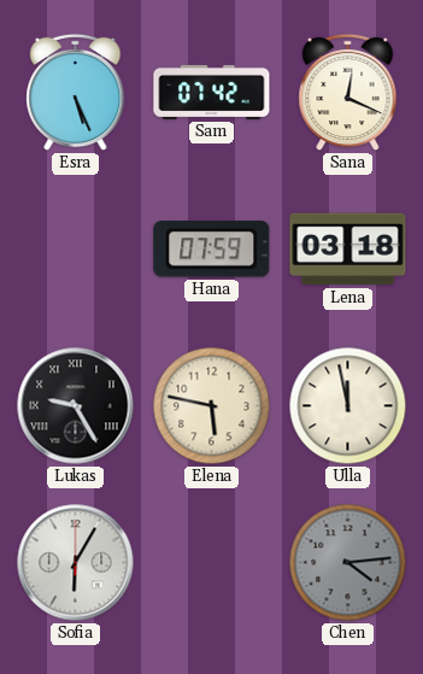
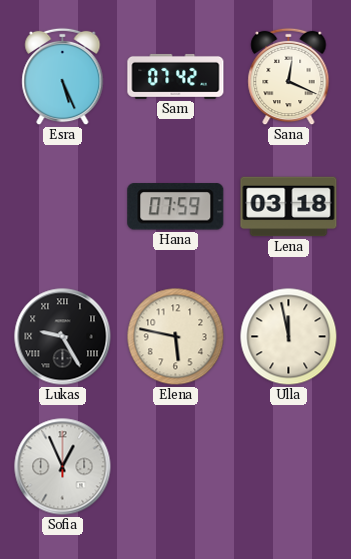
Sofia: 6:05 -> 12:56 (63, 467)
Chen: 4:14 -> none (348, 563)
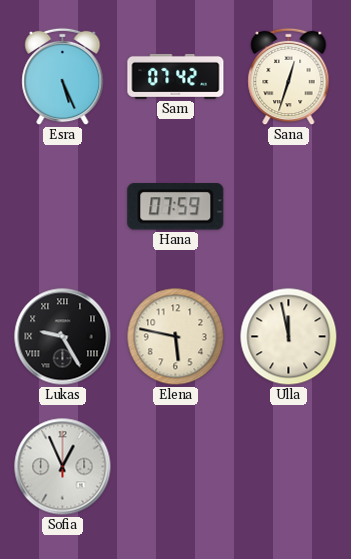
Sana: 12:19 -> 12:33 (289, 77)
Lena: 03:18 -> none (289, 207)
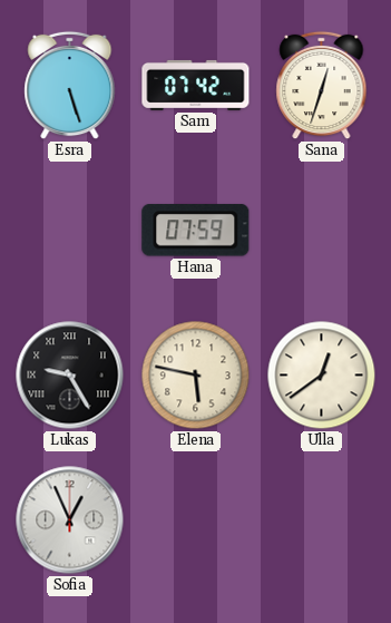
Esra: 5:26 -> 5:27 (70, 86)
Ulla: 11:58 -> 12:39 (322, 376)
